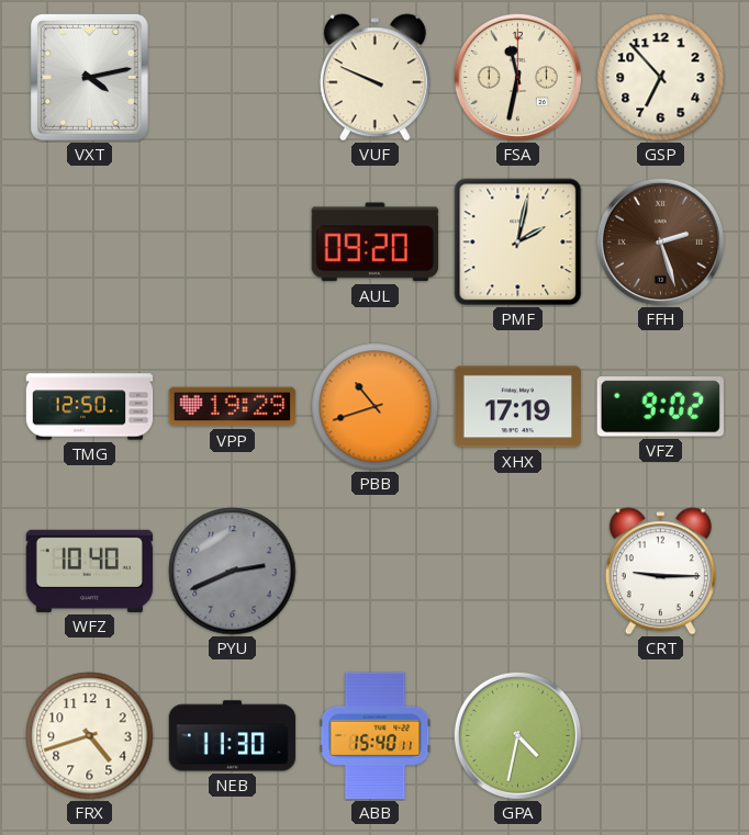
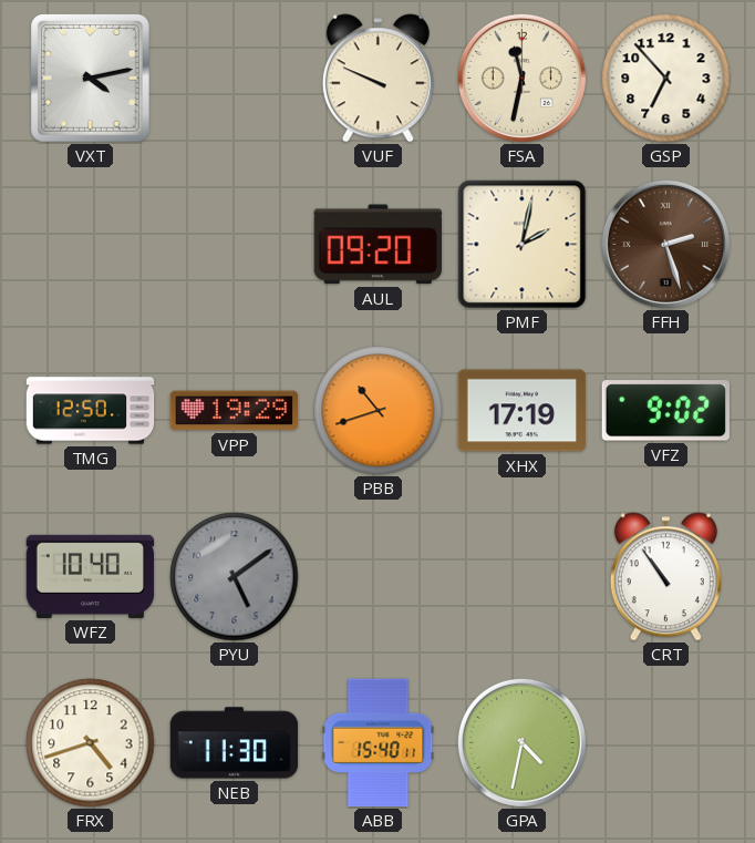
PYU: 2:41 -> 5:09 (235, 577)
CRT: 9:15 -> 10:54 (665, 577)
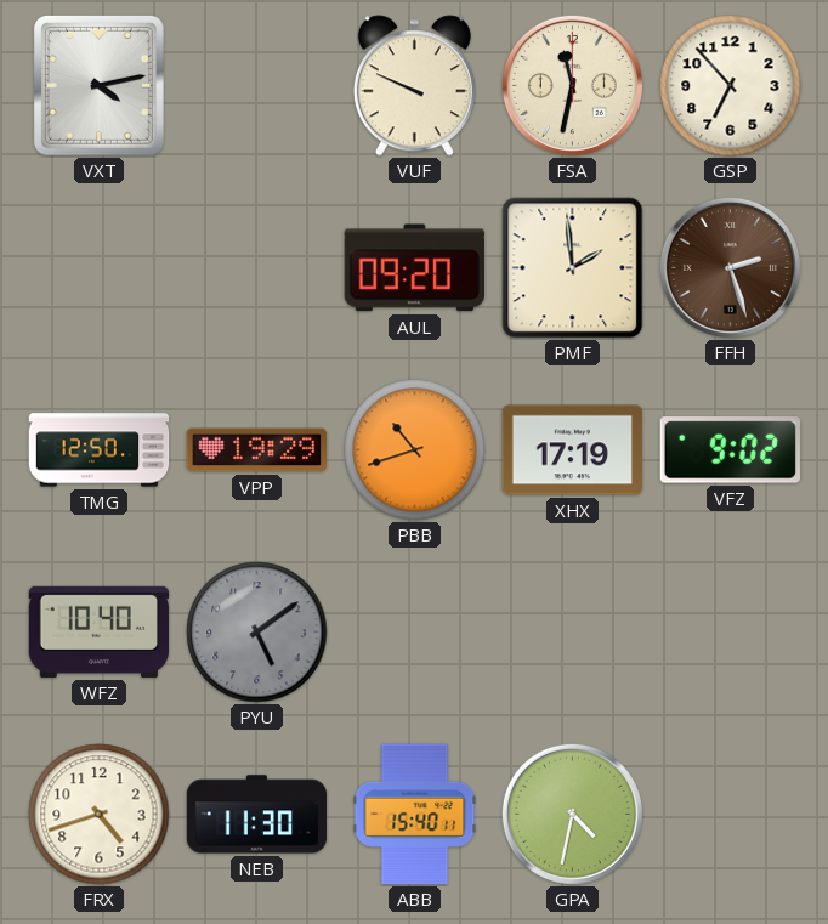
PMF: 2:02 -> 1:59 (573, 268)
CRT: 10:54 -> none (665, 577)
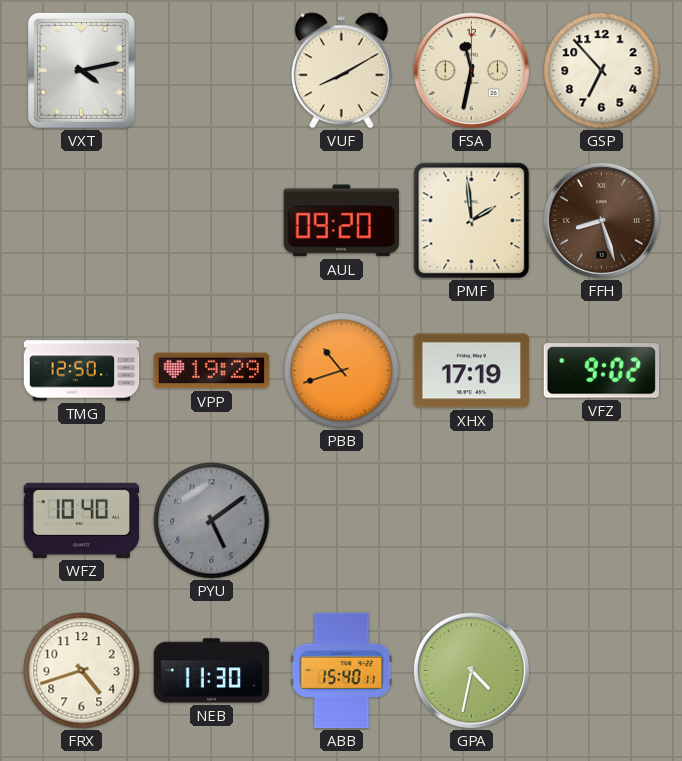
VUF: 9:49 -> 8:10 (341, 71)
FFH: 2:27 -> 8:27 (601, 220)
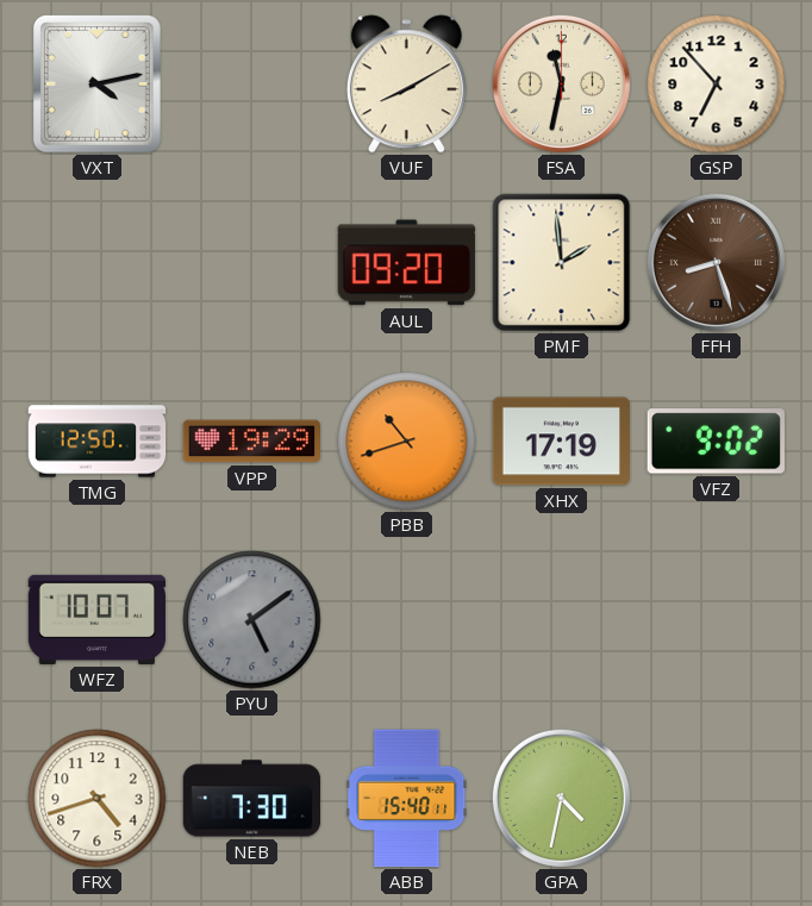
WFZ: 10:40 -> 10:07 (98, 619)
NEB: 11:30 -> 7:30 (252, 799)
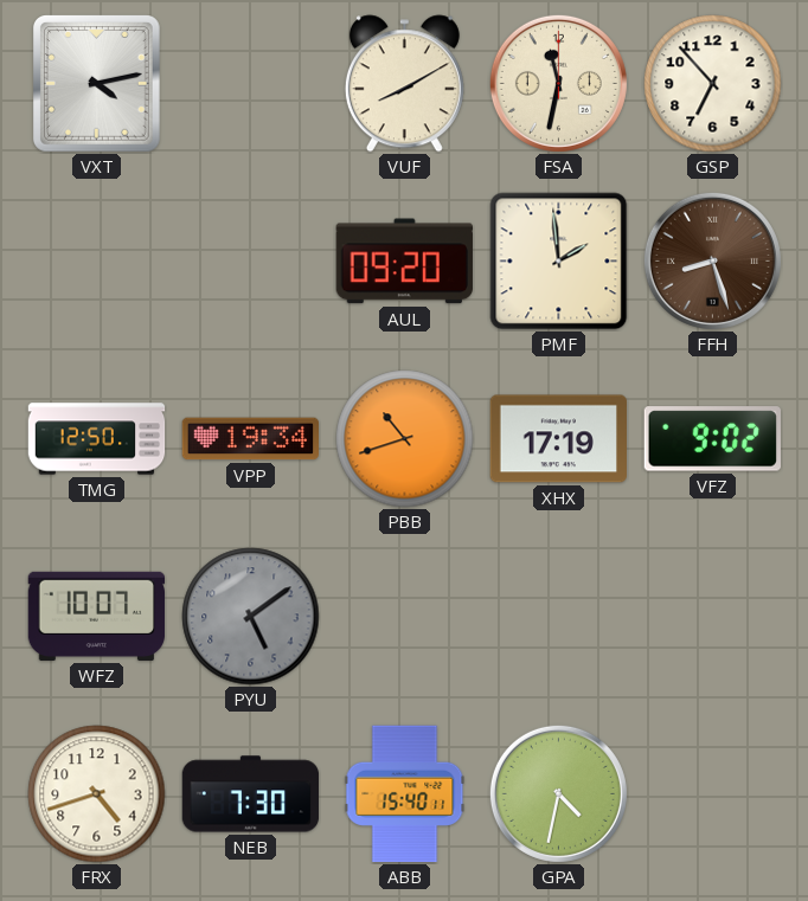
VPP: 19:29 -> 19:34 (251, 439)
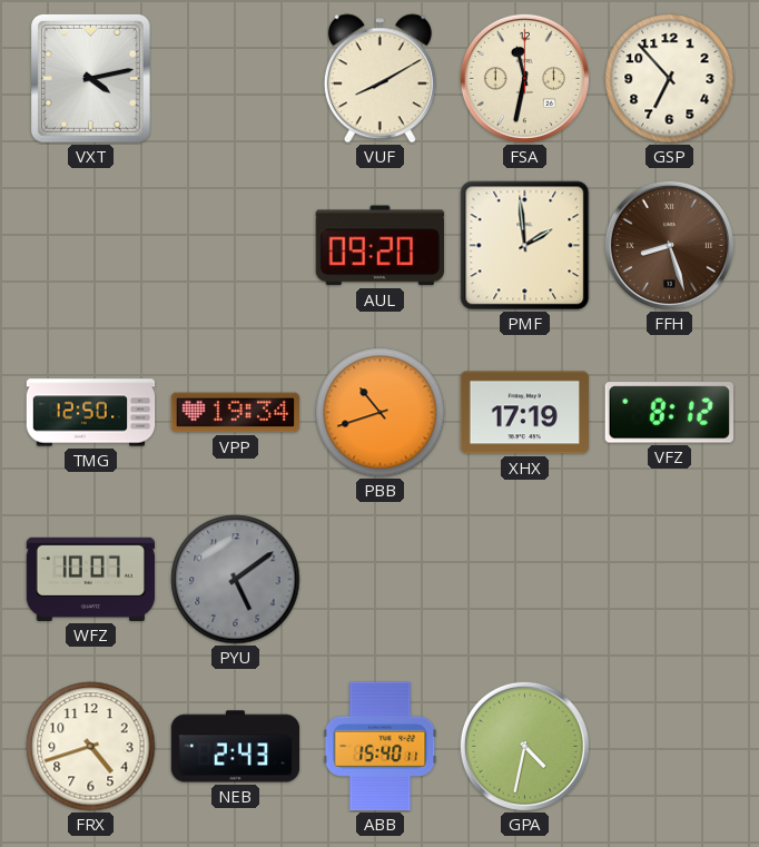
VFZ: 9:02 -> 8:12 (669, 413)
NEB: 7:30 -> 2:43 (236, 747)
